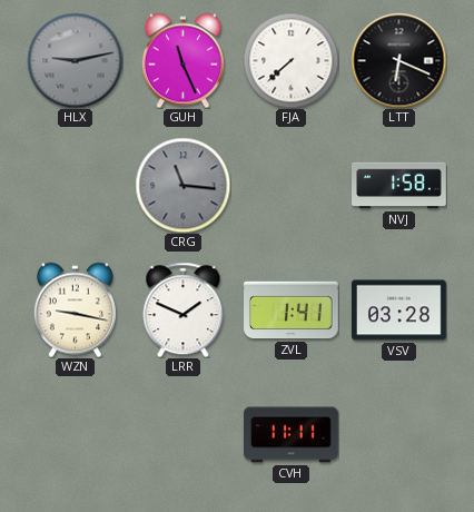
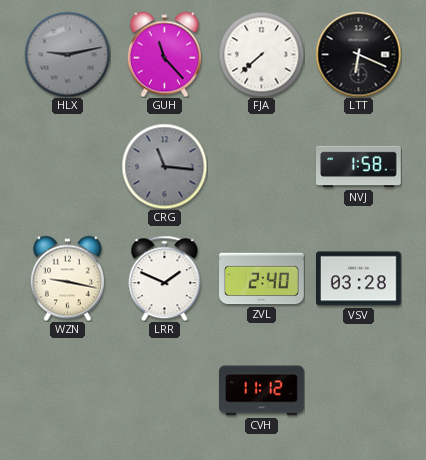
GUH: 11:26 -> 11:23 (164, 54)
ZVL: 1:41 -> 2:40 (262, 279)
CVH: 11:11 -> 11:12 (262, 391)
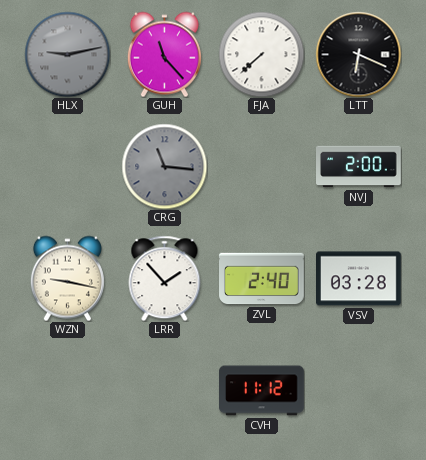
NVJ: 1:58 -> 2:00 (359, 167)
LRR: 1:49 -> 1:53 (165, 278)
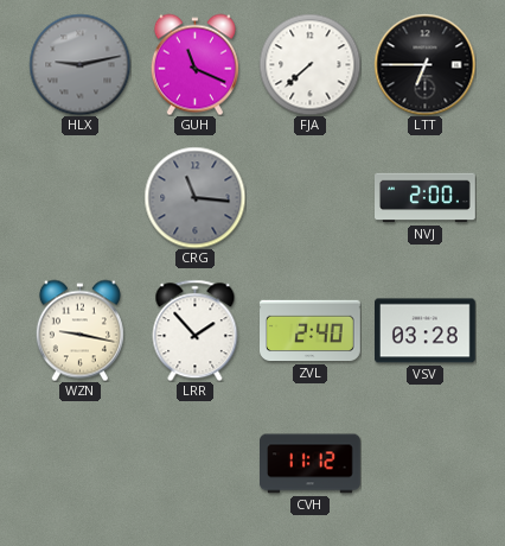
GUH: 11:23 -> 11:19 (194, 64)
LTT: 6:19 -> 6:45 (424, 64)
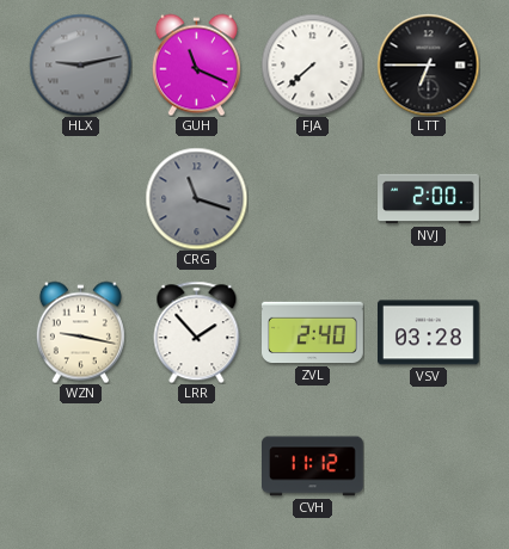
CRG: 11:16 -> 11:18 (196, 198)
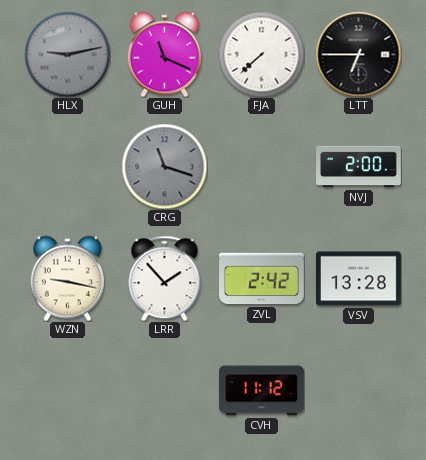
ZVL: 2:40 -> 2:42 (262, 279)
VSV: 03:28 -> 13:28 (359, 279)
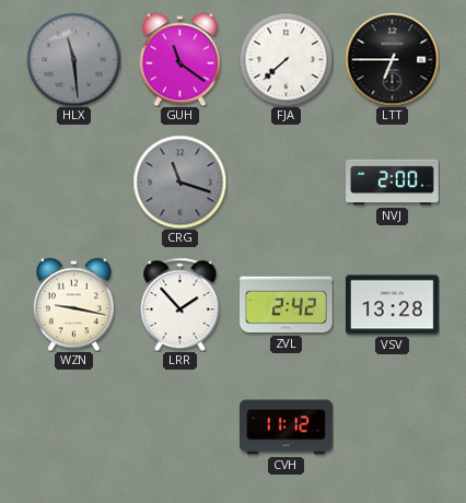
HLX: 9:13 -> 11:29 (73, 59)
GUH: 11:19 -> 11:21 (179, 59)
